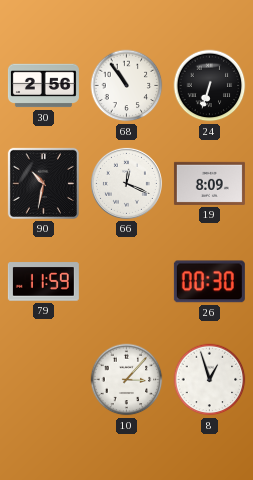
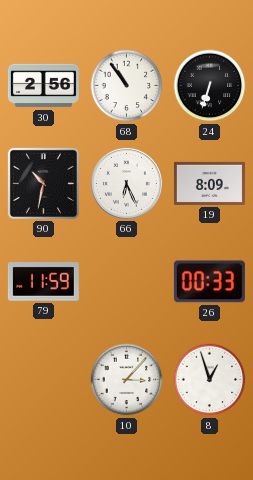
66: 12:19 -> 6:26 (126, 183)
26: 00:30 -> 00:33 (209, 282)
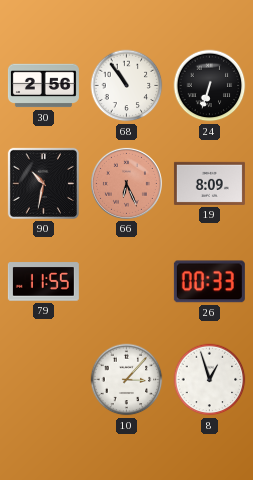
66 dial: white -> salmon (126, 183)
79: 11:59 -> 11:55 (43, 282)
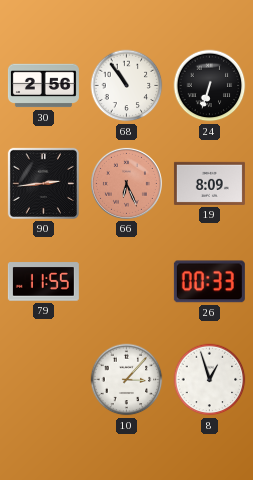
90: 10:32 -> 2:44 (43, 183)
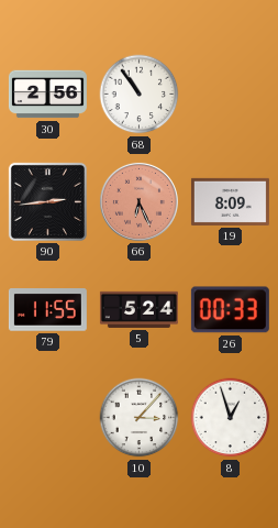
24: 6:33 -> none (210, 86)
5: none -> 5:24 (138, 309)
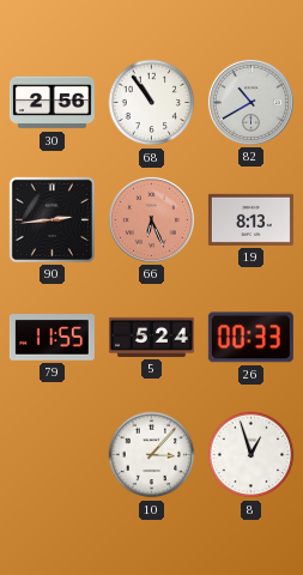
82: none -> 10:40 (250, 102)
19: 8:09 -> 8:13 (250, 219)
